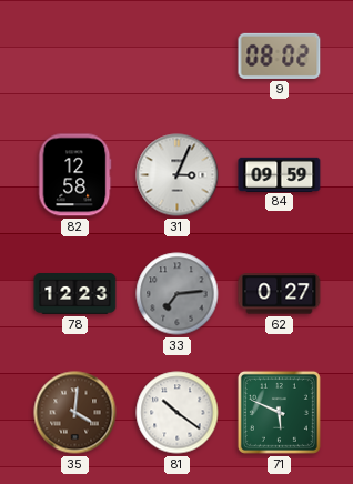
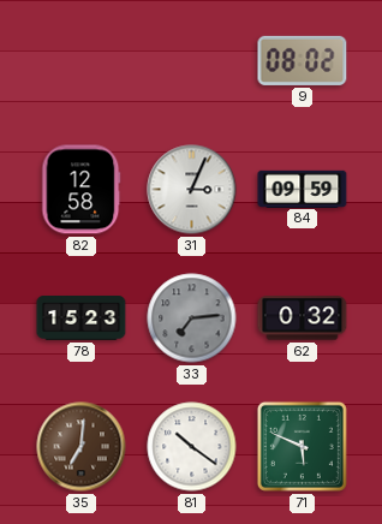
78: 12:23 -> 15:23 (82, 318)
62: 0:27 -> 0:32 (303, 318)
35: 4:01 -> 7:01 (82, 447)
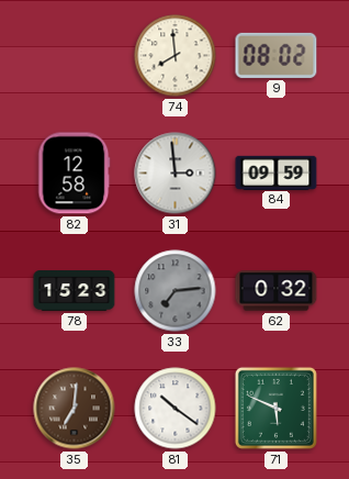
74: none -> 7:59 (176, 56)
31: 3:04 -> 2:59 (176, 174)
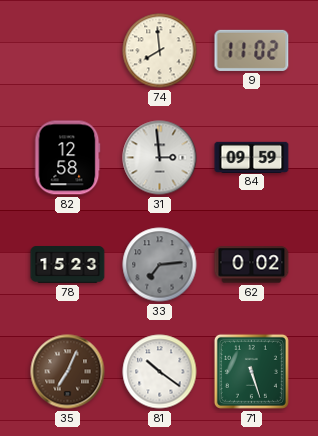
9: 08:02 -> 11:02 (252, 50)
62: 0:32 -> 0:02 (252, 265)
35: 7:01 -> 7:04 (68, 372)
71: 5:49 -> 5:27 (251, 371)
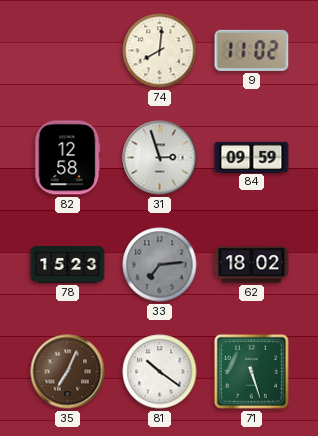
74: 7:59 -> 8:01 (160, 51)
31: 2:59 -> 2:57 (160, 158)
62: 0:02 -> 18:02 (252, 265)
